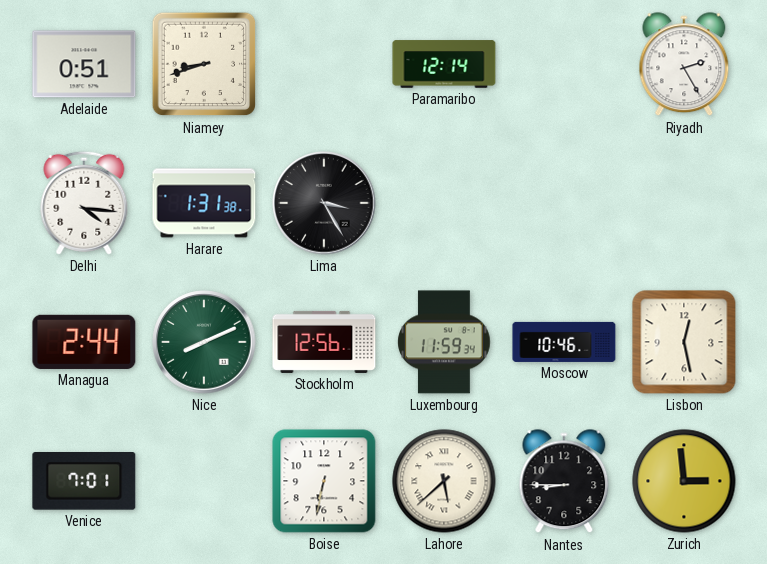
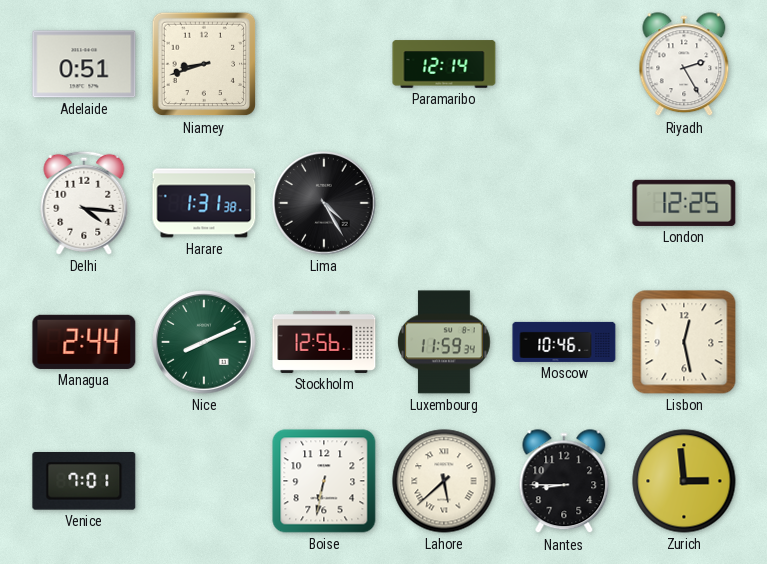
Lima: 3:25 -> 4:25 (324, 203)
London: none -> 12:25 (684, 203)
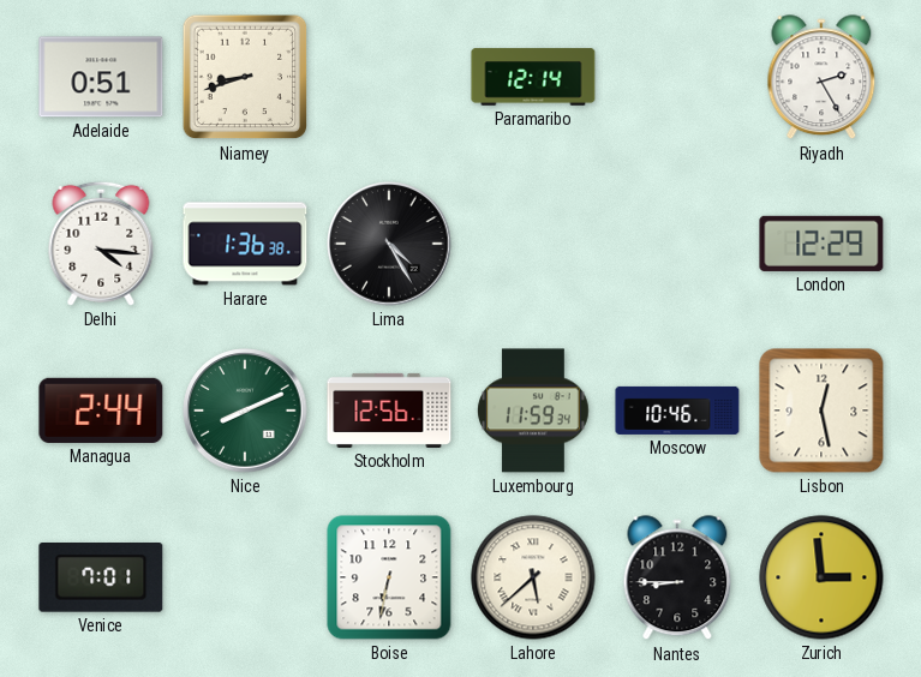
Harare: 1:31 -> 1:36 (245, 244)
London: 12:25 -> 12:29 (821, 244)
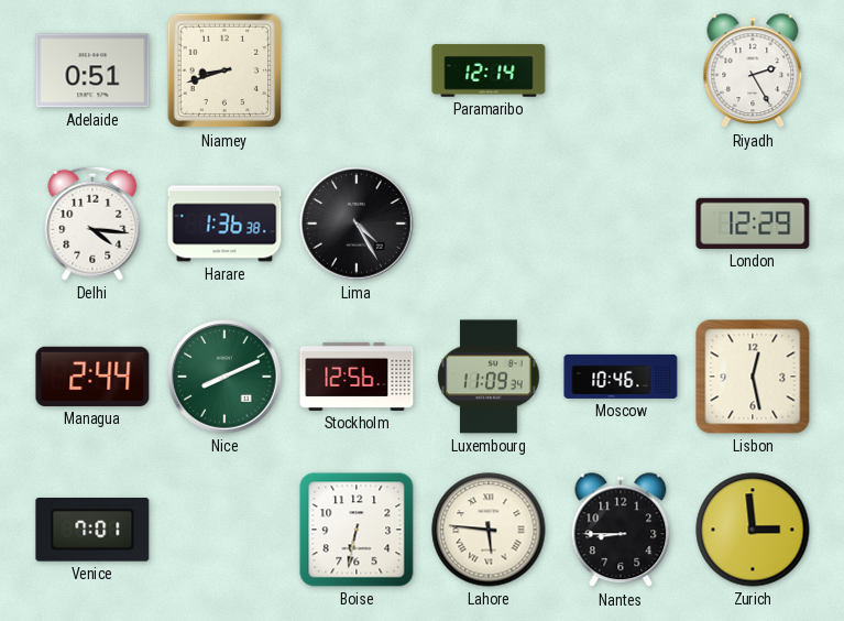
Luxembourg: 11:59 -> 11:09 (489, 377)
Lahore: 5:38 -> 5:46 (489, 530)
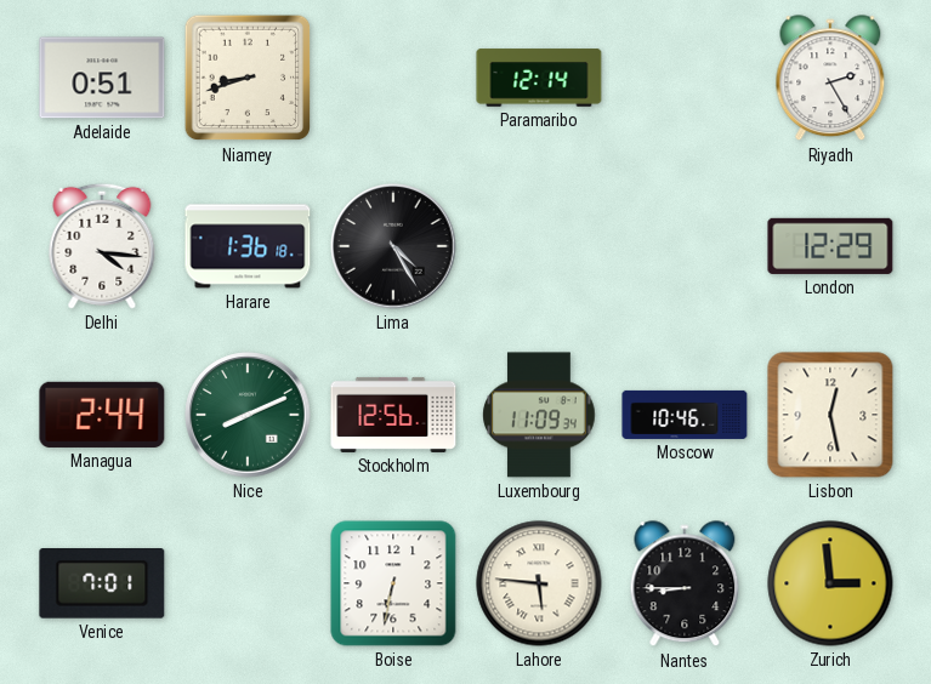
Harare: 1:36:38 -> 1:36:18 (248, 246)
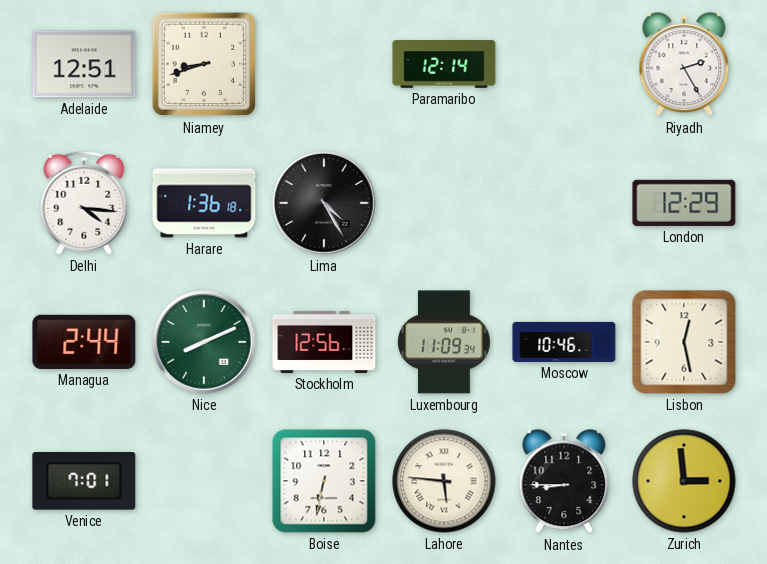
Adelaide: 0:51 -> 12:51 (84, 64)
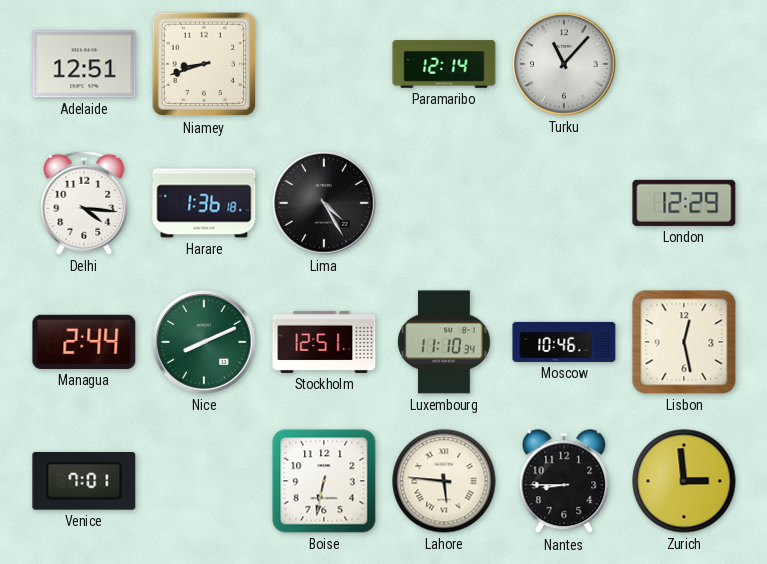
Turku: none -> 11:07 (564, 64)
Riyadh: 2:25 -> none (684, 65)
Stockholm: 12:56 -> 12:51 (324, 342)
Luxembourg: 11:09 -> 11:10 (444, 342)
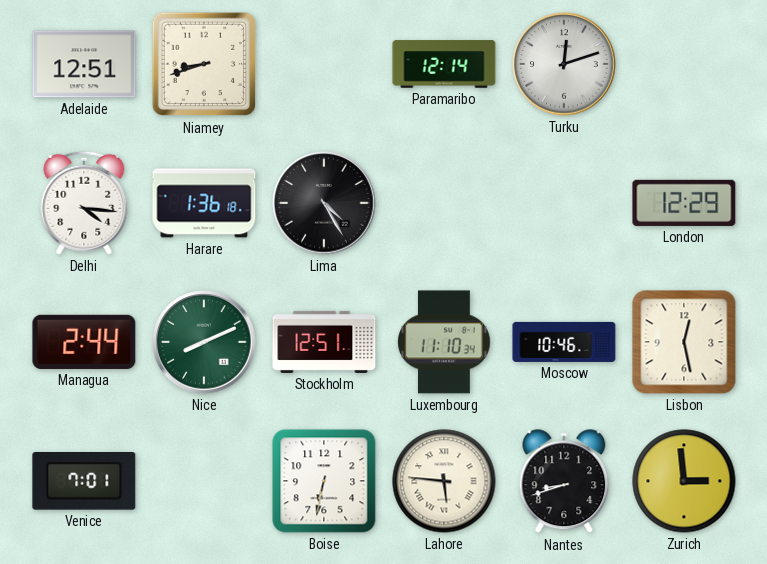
Turku: 11:07 -> 12:12 (564, 64)
Nantes: 8:45 -> 8:42 (564, 482)
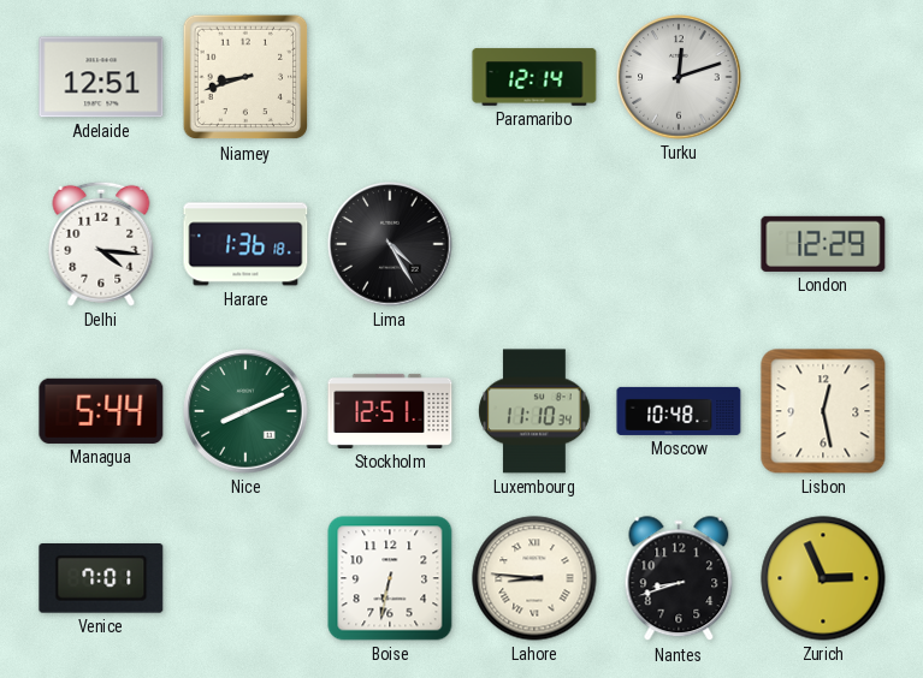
Managua: 2:44 -> 5:44 (101, 411)
Moscow: 10:46 -> 10:48 (679, 411)
Lahore: 5:46 -> 8:46 (534, 578)
Zurich: 2:59 -> 2:56 (823, 578)
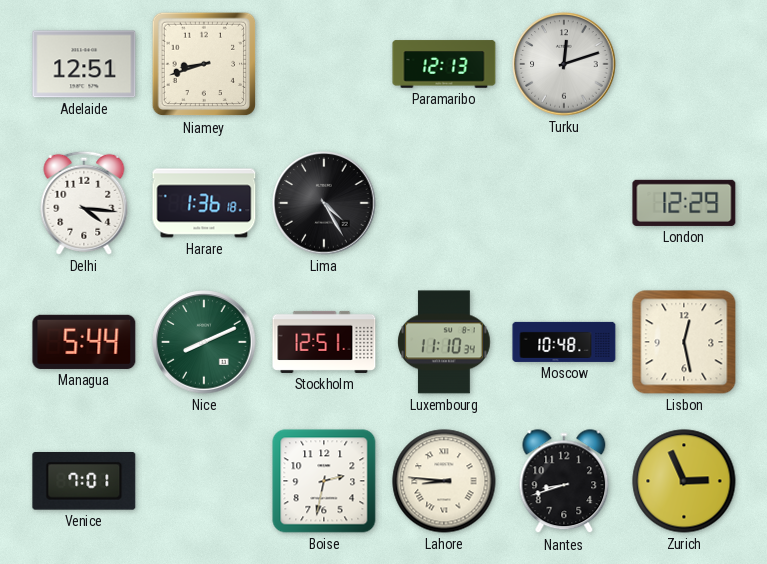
Paramaribo: 12:14 -> 12:13 (444, 64)
Boise: 6:32 -> 2:32 (324, 481)
